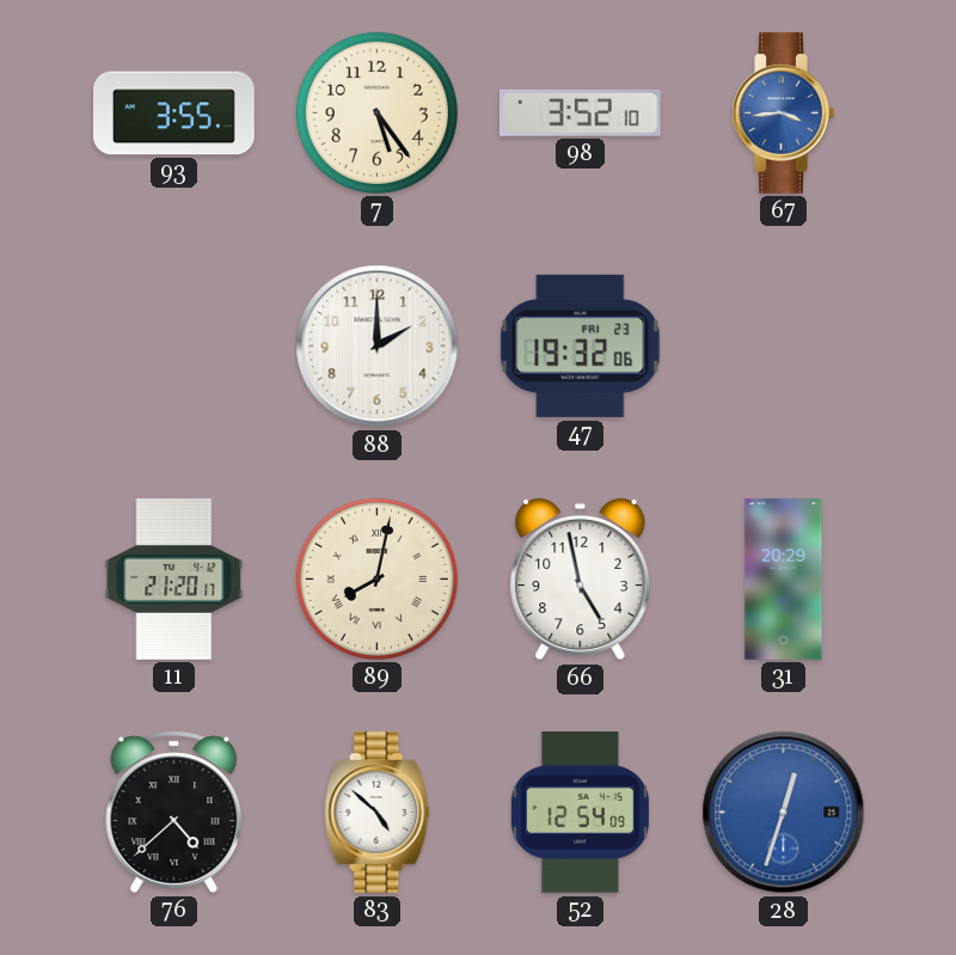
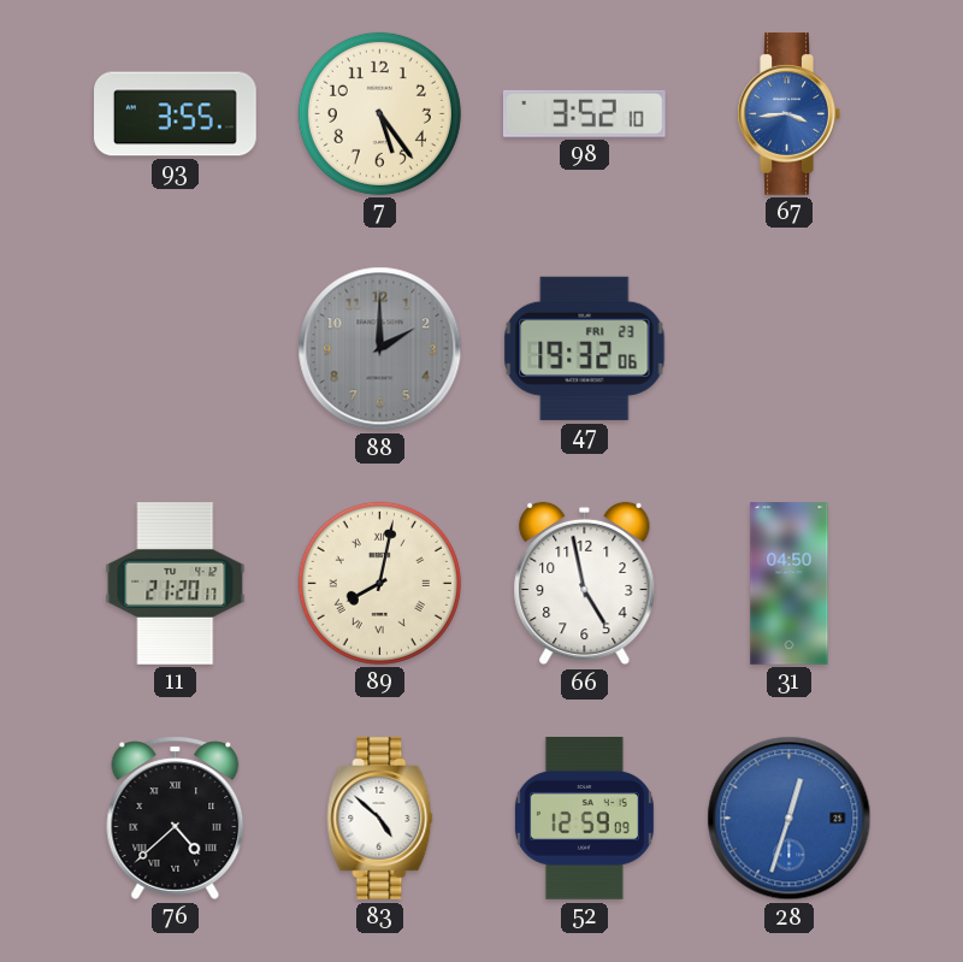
88 dial: white -> grey (380, 349)
31: 20:29 -> 04:50 (790, 584)
52: 12:54 -> 12:59 (584, 819)
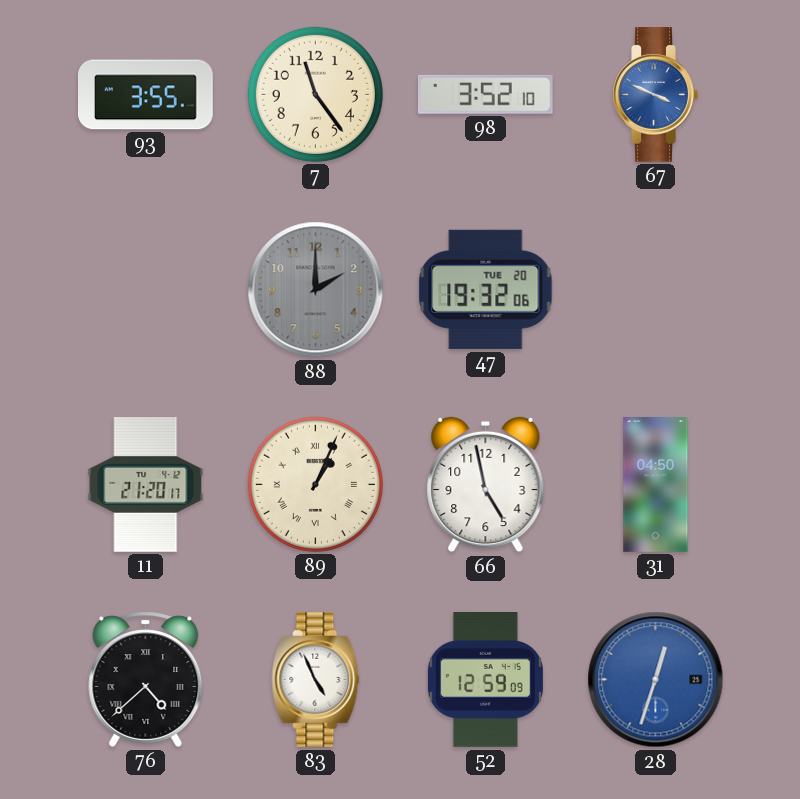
7: 5:24 -> 11:24 (315, 94)
67: 3:44 -> 3:49 (655, 95)
47 date: FRI 23 -> TUE 20 (486, 289)
89: 8:02 -> 1:04 (315, 484)
83: 4:52 -> 4:56 (316, 680)
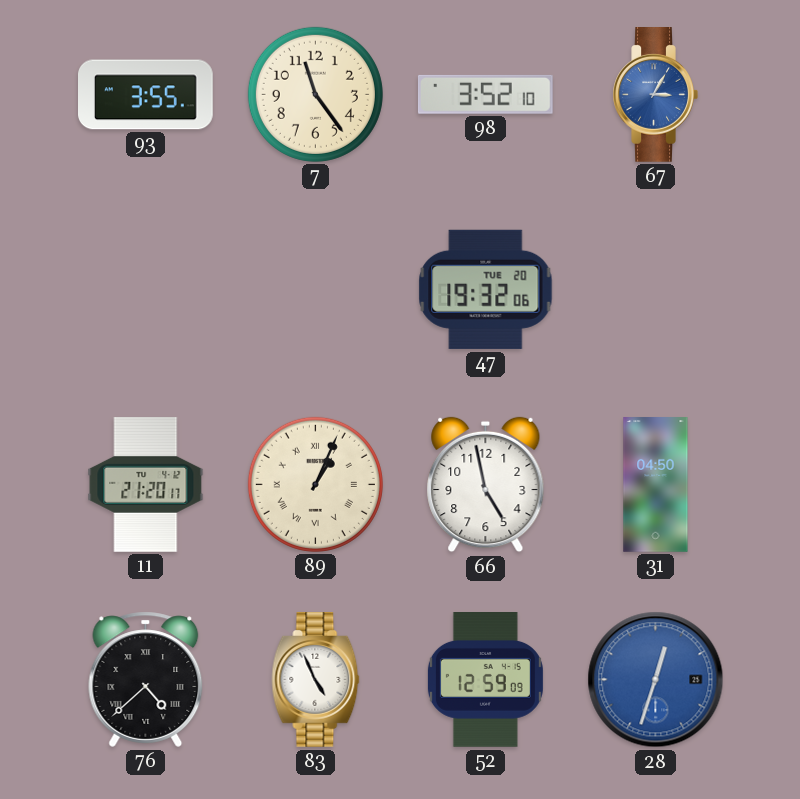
67: 3:49 -> 3:05 (655, 95)
88: 2:00 -> none (316, 290)
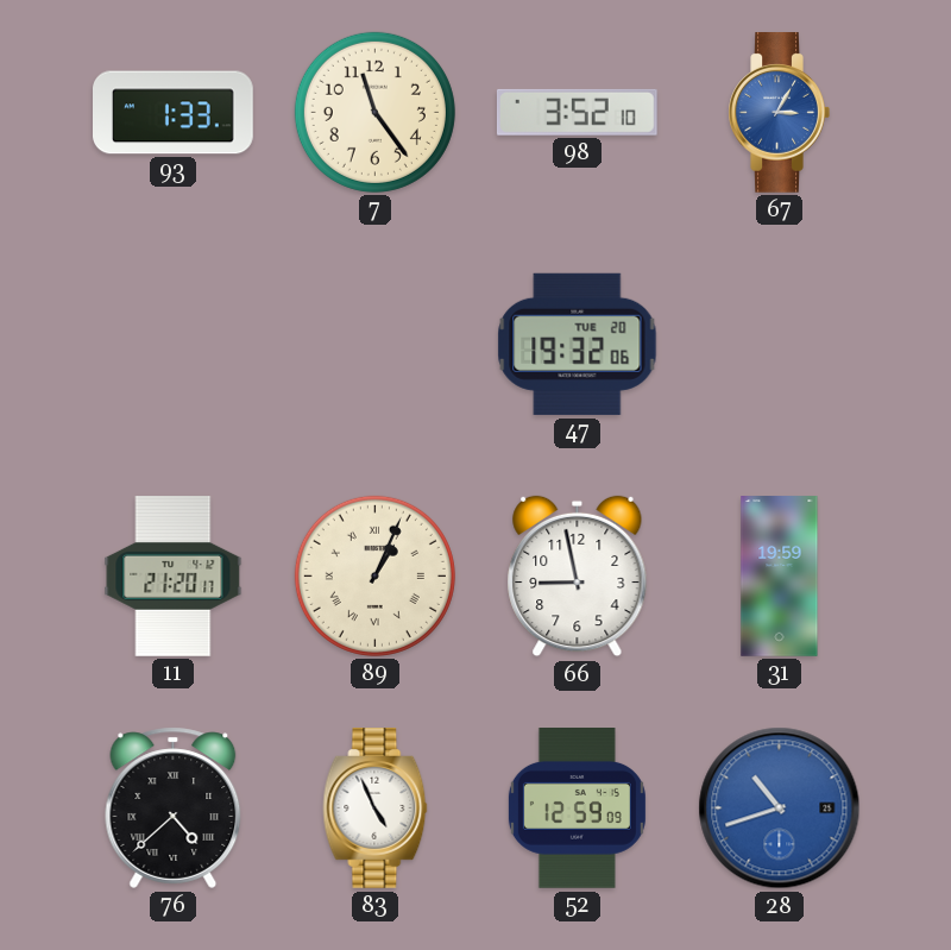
93: 3:55 -> 1:33 (174, 113)
66: 4:58 -> 8:58 (578, 577)
31: 04:50 -> 19:59 (780, 577)
28: 12:33 -> 10:42 (780, 809)
